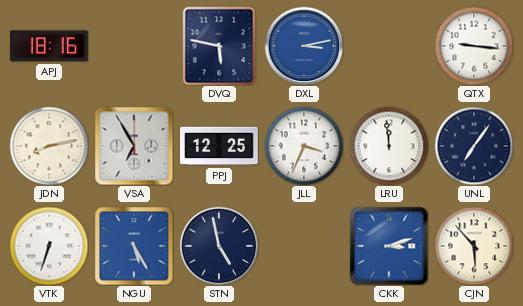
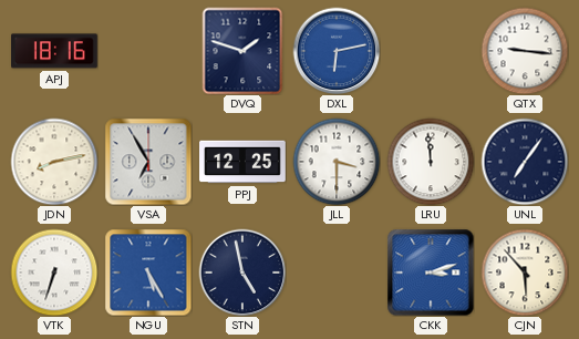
DVQ: 5:47 -> 1:48 (242, 51)
DXL: 3:13 -> 6:13 (337, 51)
JLL: 3:34 -> 3:30 (337, 162)
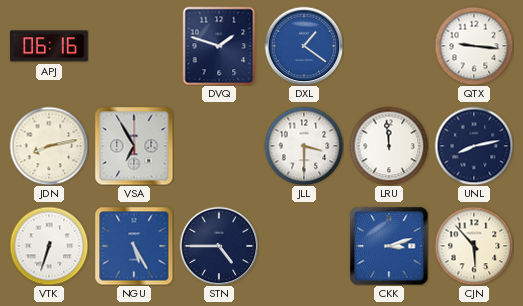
APJ: 18:16 -> 06:16 (50, 46)
DXL: 6:13 -> 1:21 (304, 46)
PPJ: 12:25 -> none (242, 162)
UNL: 7:06 -> 8:13 (474, 146)
STN: 4:58 -> 4:45 (219, 246)
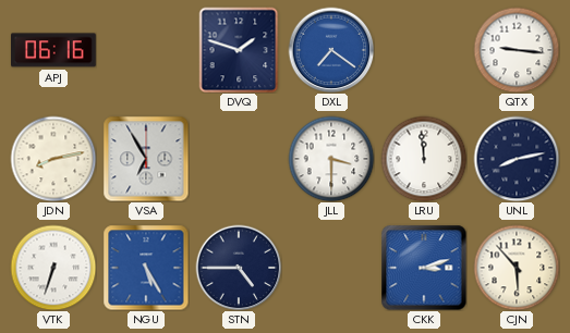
DXL: 1:21 -> 7:21 (331, 50)
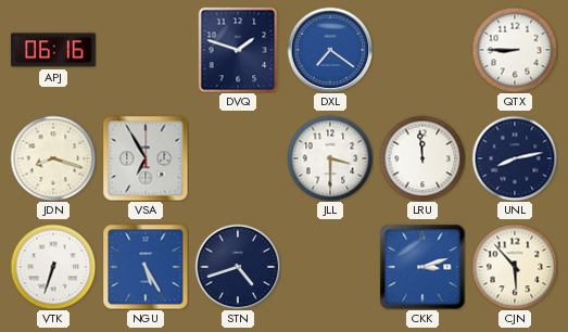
QTX: 9:16 -> 8:45 (515, 50)
JDN: 8:13 -> 8:18 (53, 158)
STN: 4:45 -> 4:42 (238, 267)
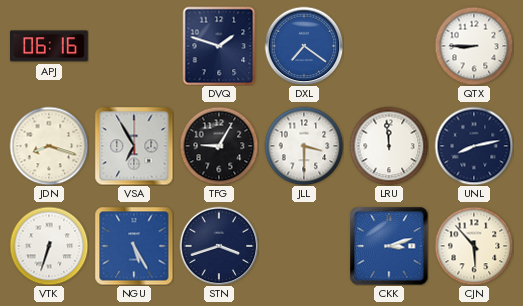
TFG: none -> 9:05 (219, 146)
STN: 4:42 -> 3:42 (219, 246)
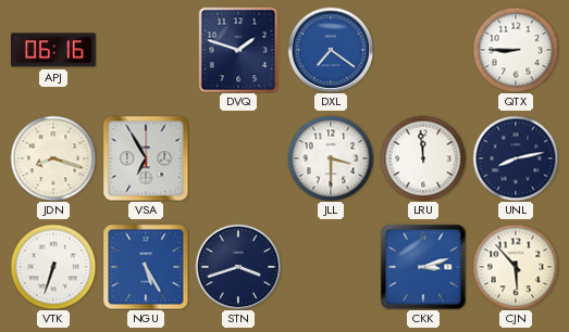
TFG: 9:05 -> none (219, 146)
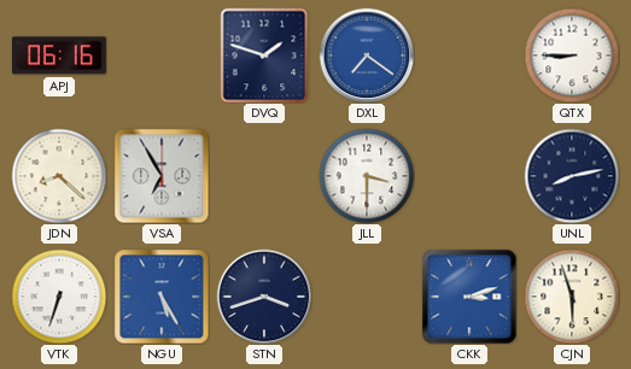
JDN: 8:18 -> 8:22 (59, 176)
LRU: 11:59 -> none (423, 158)
CJN: 5:53 -> 5:57 (572, 297)
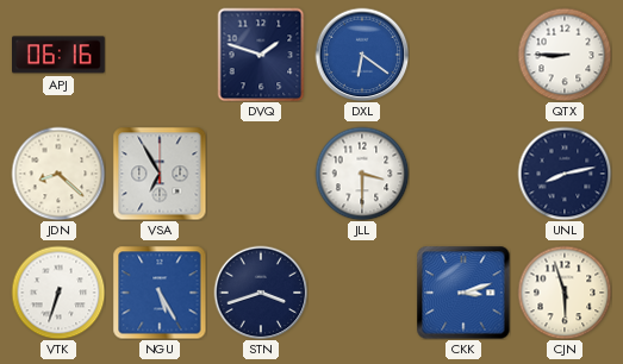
DXL: 7:21 -> 6:21 (362, 55)
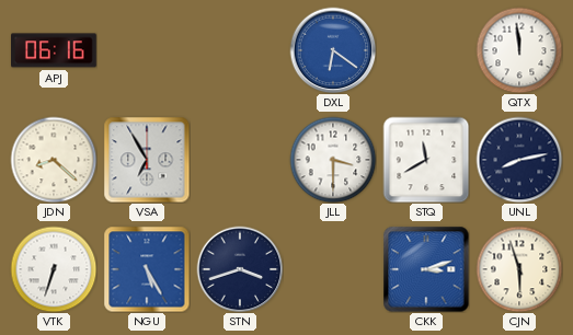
DVQ: 1:48 -> none (261, 55)
QTX: 8:45 -> 11:59 (519, 50)
STQ: none -> 11:40 (426, 160)
